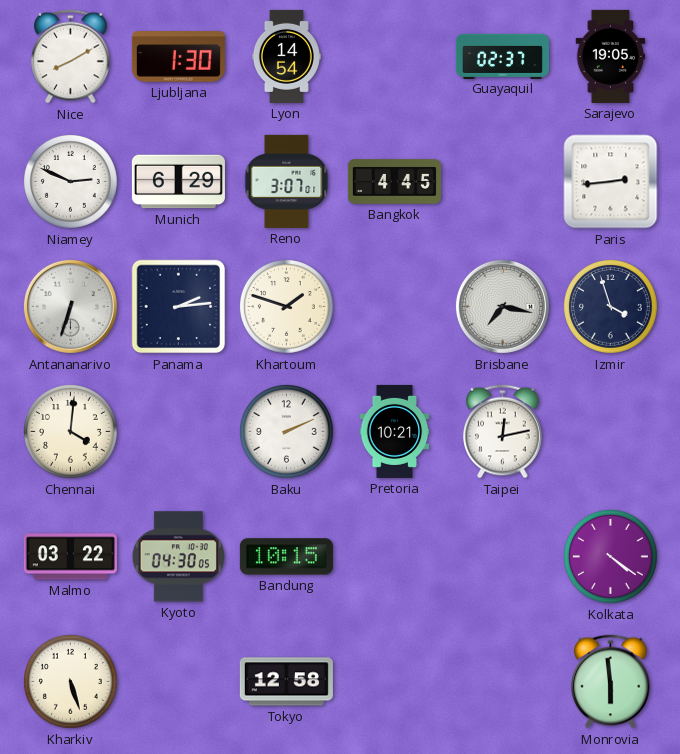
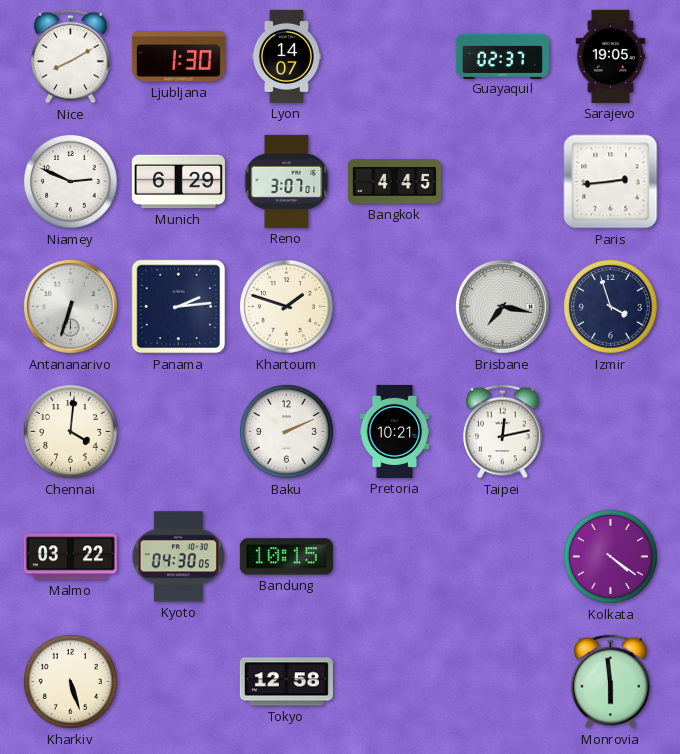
Lyon: 14:54 -> 14:07 (286, 56)
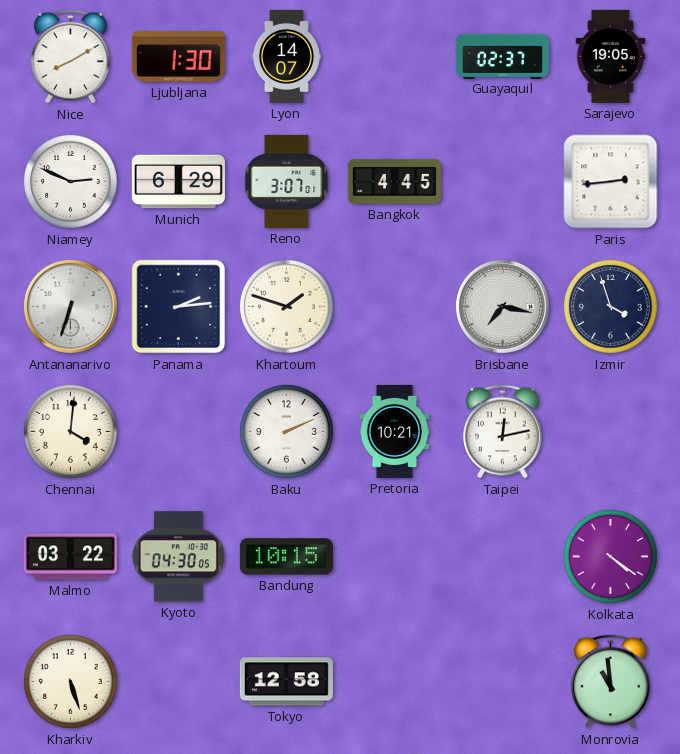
Monrovia: 5:59 -> 10:59 (611, 682)
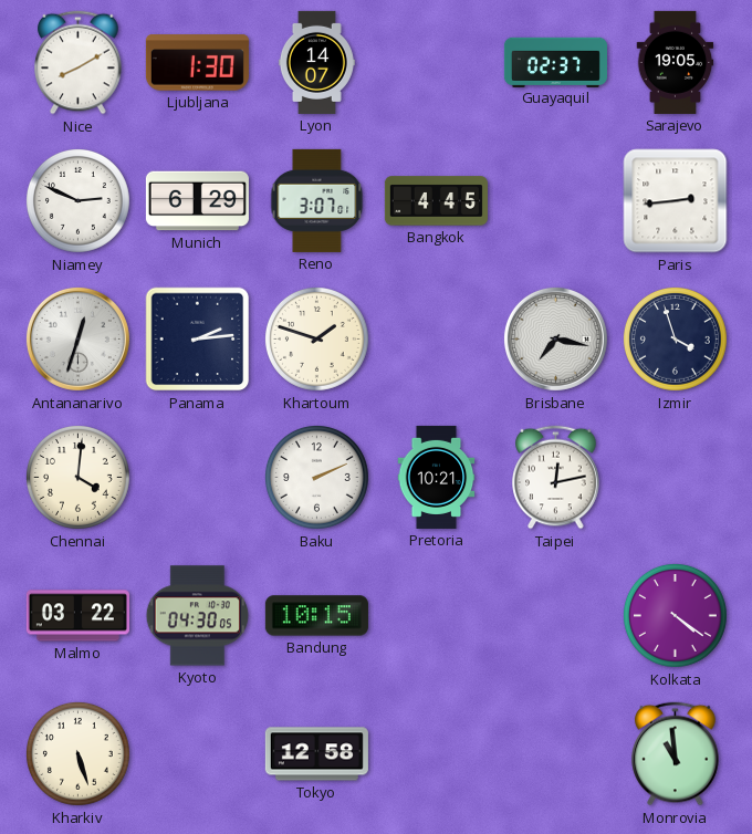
Antananarivo: 6:33 -> 12:33 (77, 338)
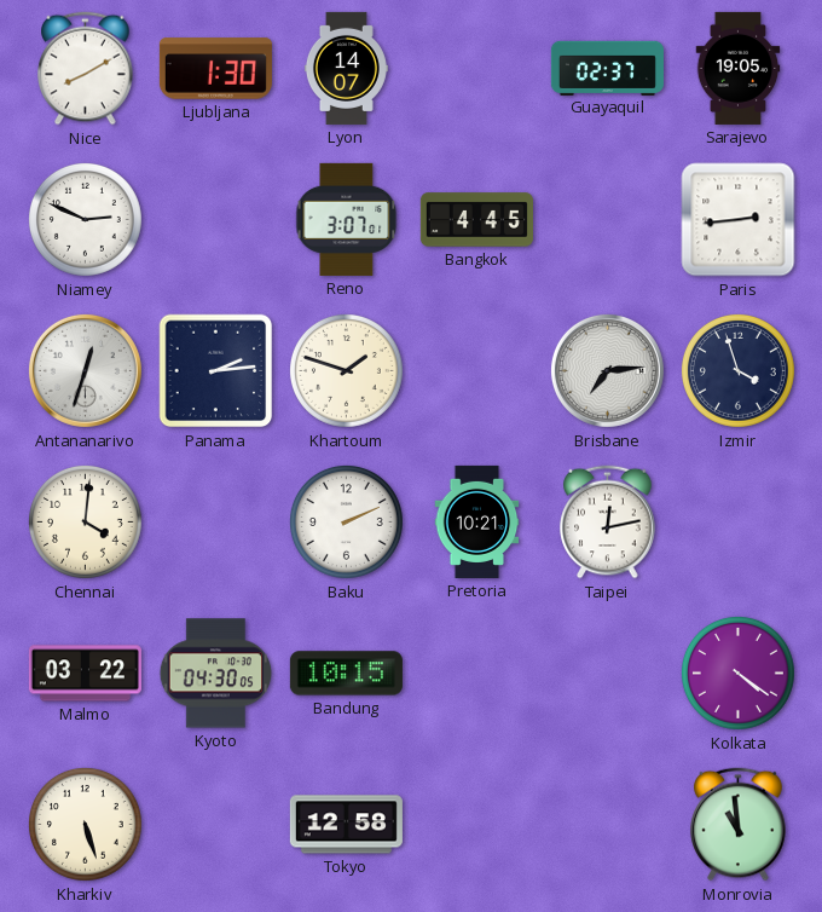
Munich: 6:29 -> none (197, 201)
Brisbane: 7:17 -> 7:14 (607, 370)
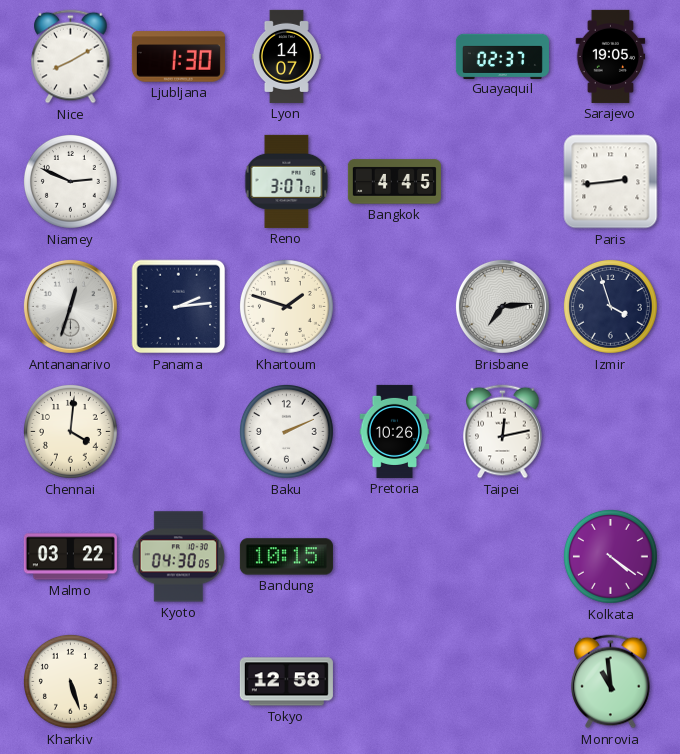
Pretoria: 10:21 -> 10:26 (395, 431)
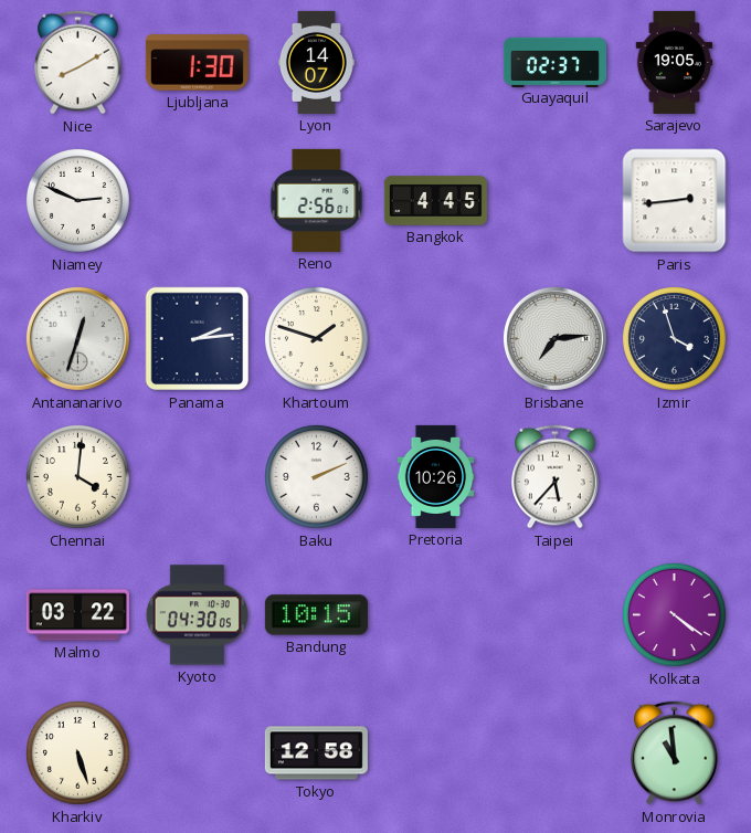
Reno: 3:07 -> 2:56 (317, 200)
Taipei: 12:13 -> 5:37 (556, 477)
